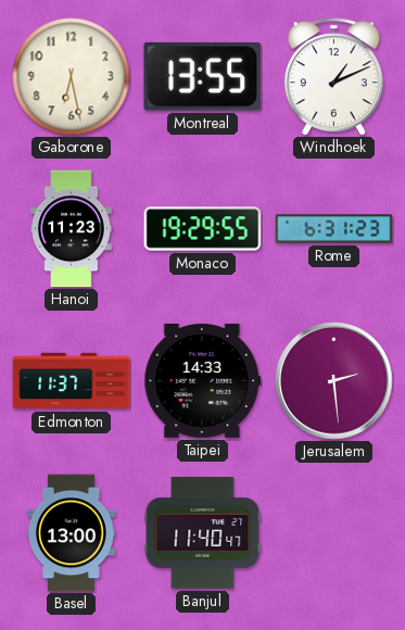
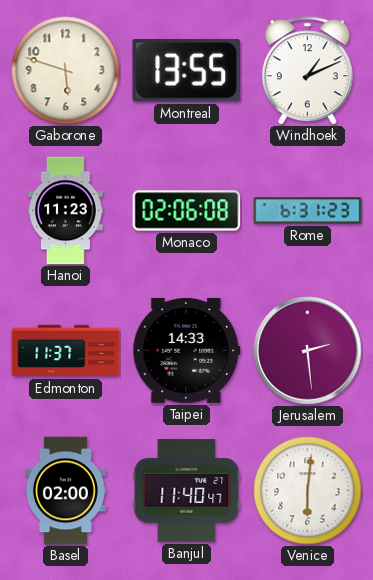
Gaborone: 6:28 -> 5:48 (66, 71)
Monaco: 19:29 -> 02:06 (187, 211)
Basel: 13:00 -> 02:00 (65, 491)
Venice: none -> 6:01 (308, 491)
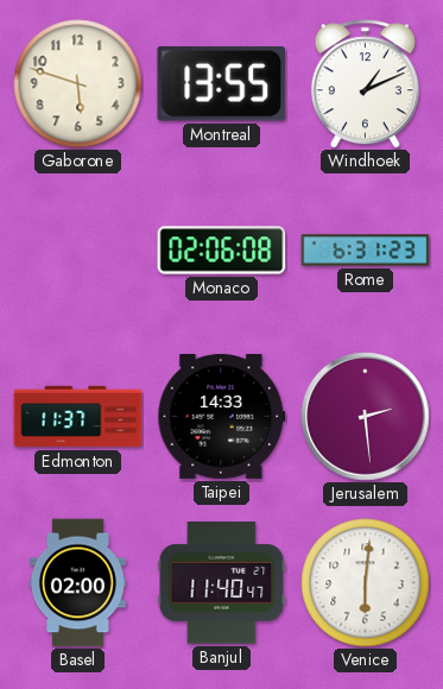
Hanoi: 11:23 -> none (66, 211)
